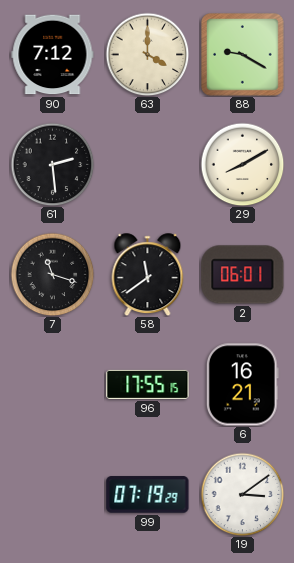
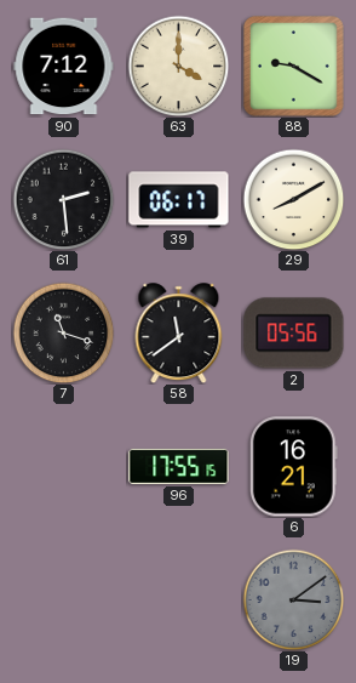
39: none -> 06:17 (179, 200)
2: 06:01 -> 05:56 (294, 334)
99: 07:19 -> none (148, 495)
19 dial: white -> grey (293, 599)
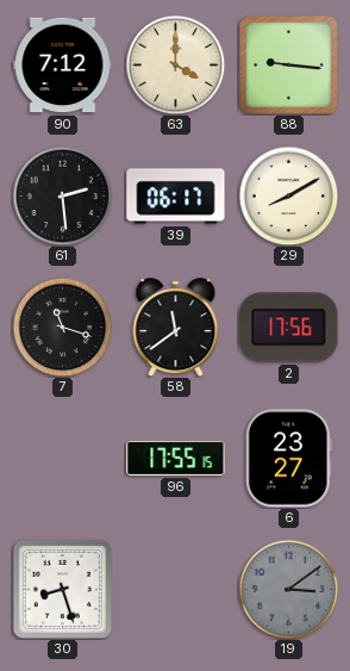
88: 9:20 -> 9:16 (289, 66)
2: 05:56 -> 17:56 (289, 328)
6: 16:21 -> 23:27 (288, 459)
30: none -> 8:27 (62, 589)
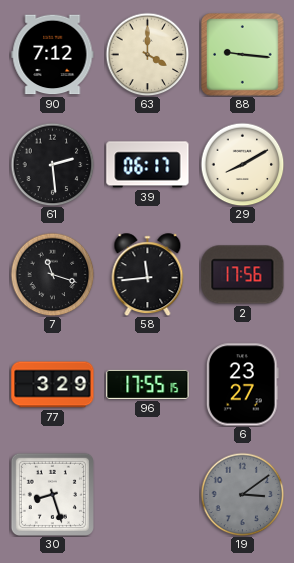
58: 11:39 -> 11:44 (148, 275)
77: none -> 3:29 (53, 385)
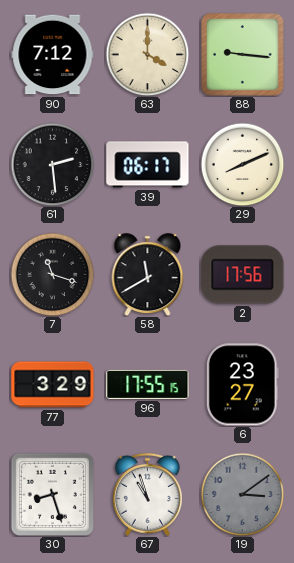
29: 8:10 -> 8:11 (242, 164)
58: 11:44 -> 11:40 (148, 275)
67: none -> 10:57 (147, 494)
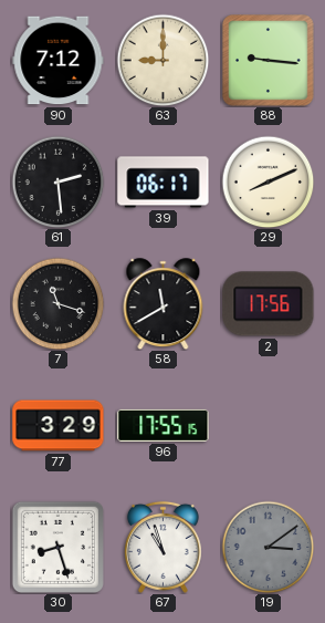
63: 4:00 -> 9:00 (162, 60)
6: 23:27 -> none (242, 385)
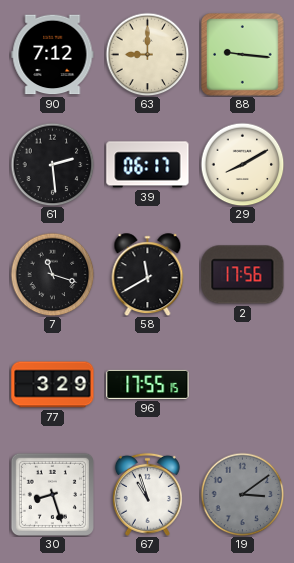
29: 8:11 -> 8:10 (242, 164)
